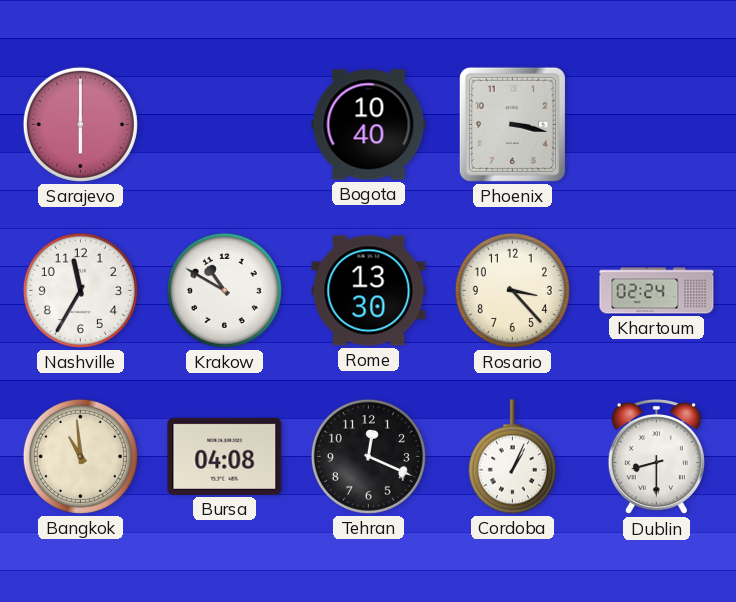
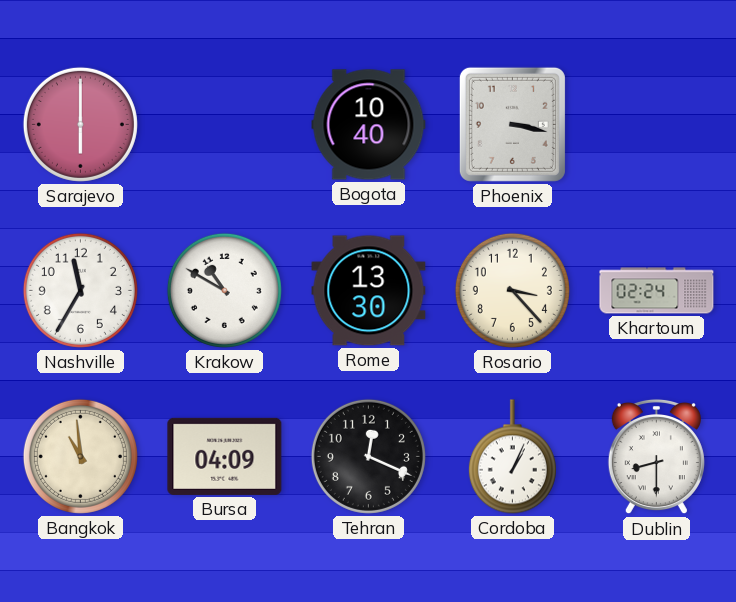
Bursa: 04:08 -> 04:09 (225, 456)
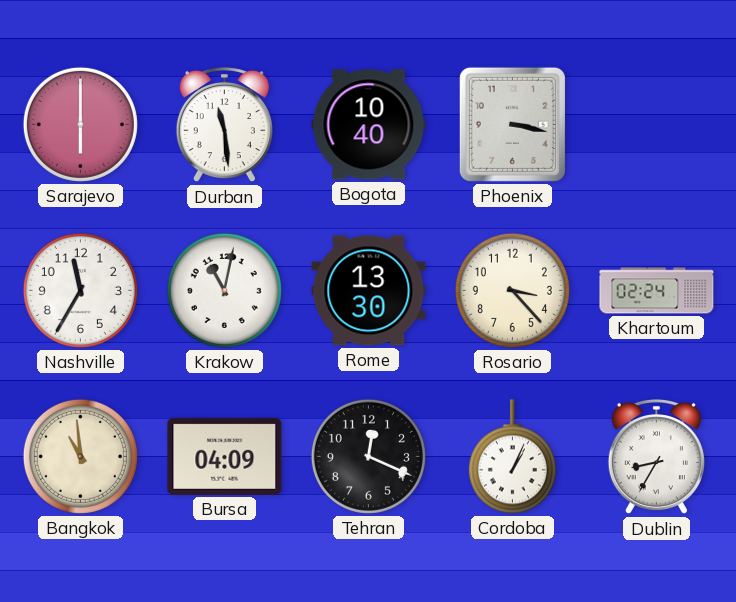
Durban: none -> 11:29 (224, 125)
Krakow: 10:50 -> 11:02 (224, 290)
Dublin: 8:30 -> 8:35 (656, 457)
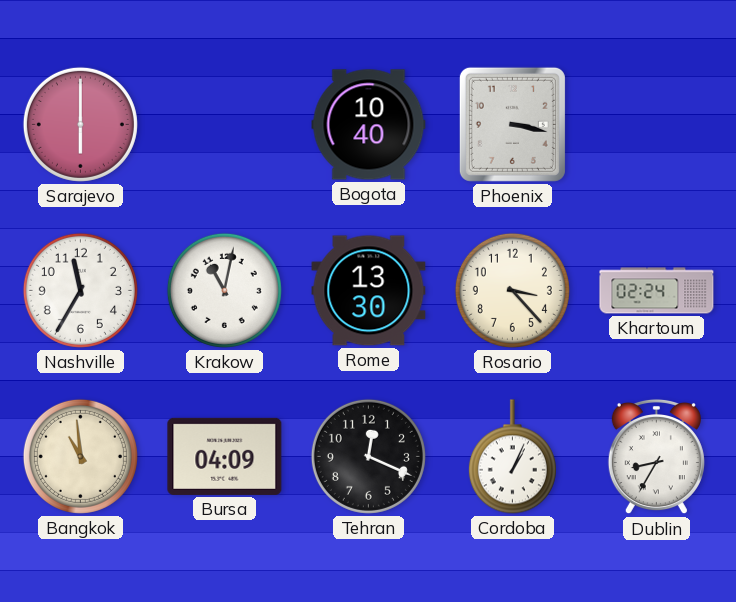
Durban: 11:29 -> none (224, 125)
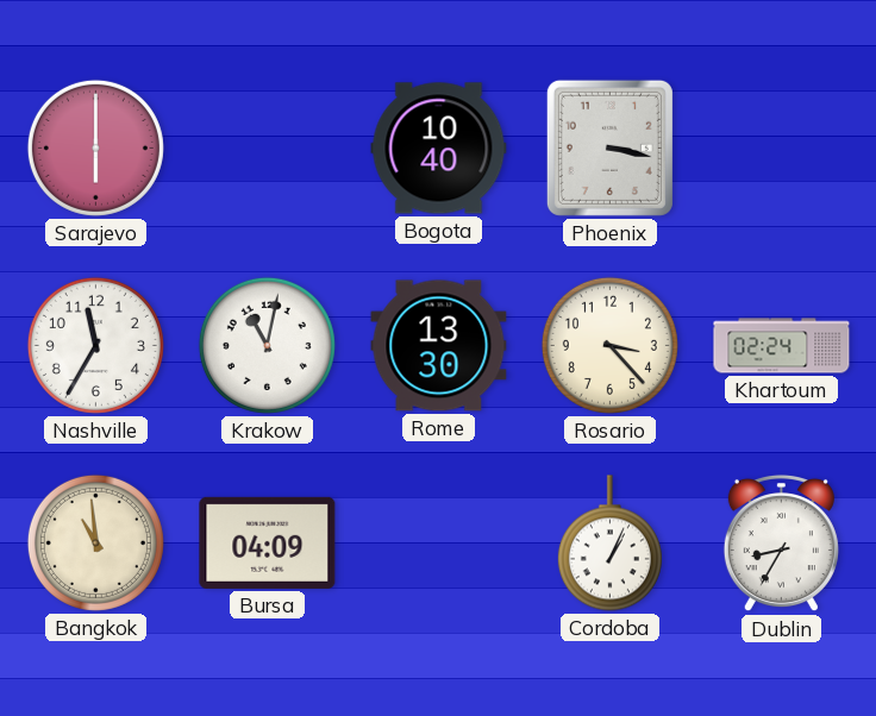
Tehran: 12:19 -> none (368, 456)
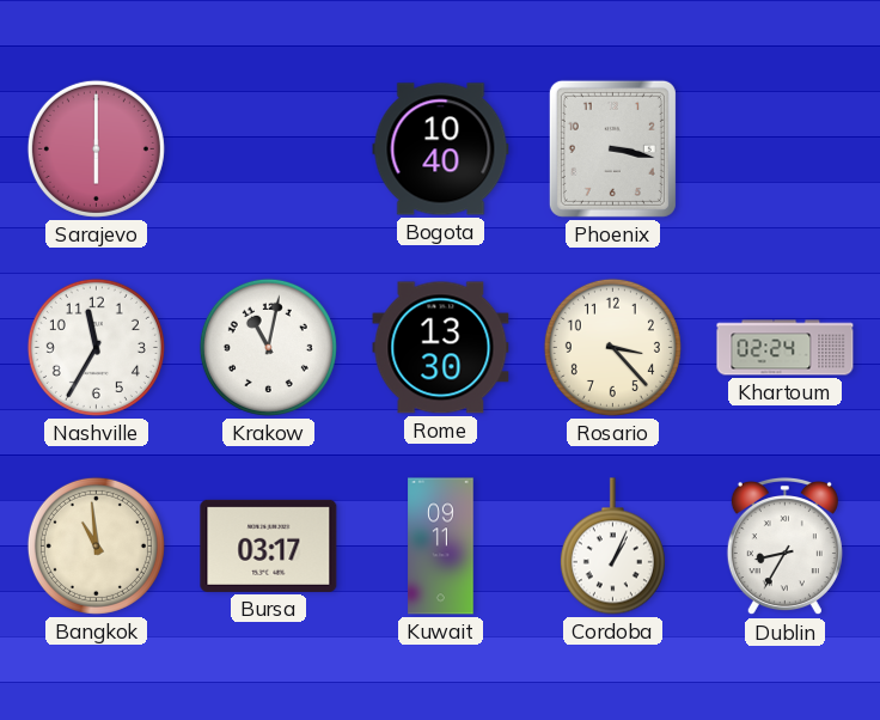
Bursa: 04:09 -> 03:17 (269, 545)
Kuwait: none -> 09:11 (441, 547)
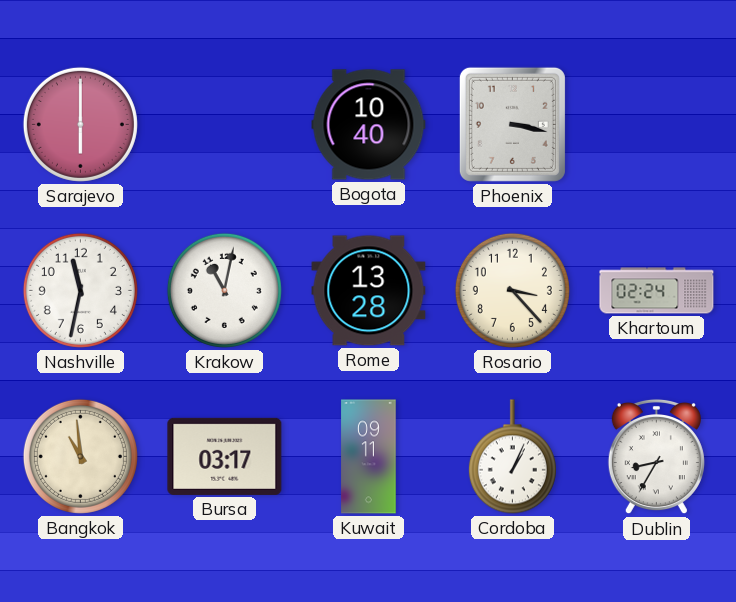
Nashville: 11:35 -> 11:32 (80, 290)
Rome: 13:30 -> 13:28 (369, 291)
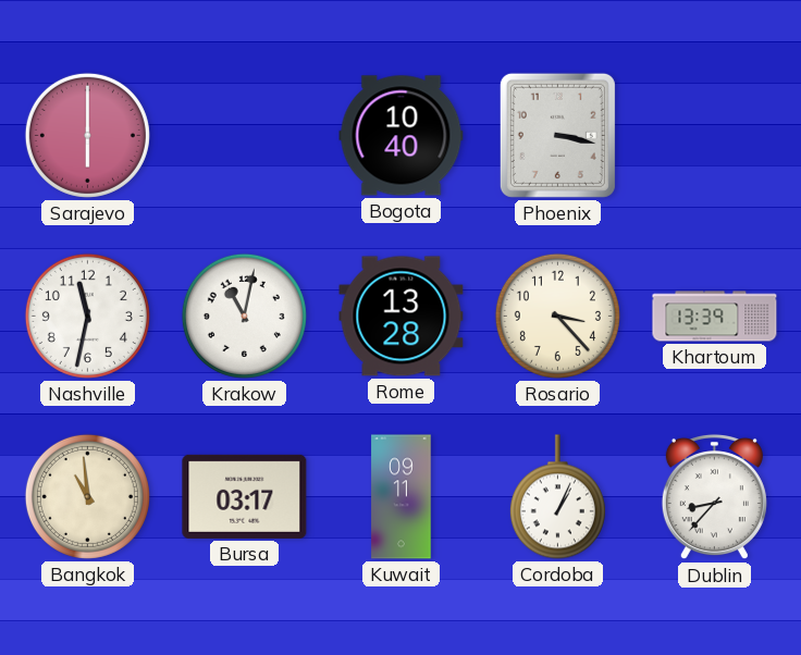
Khartoum: 02:24 -> 13:39 (715, 317)
Dublin: 8:35 -> 8:37 (714, 497)
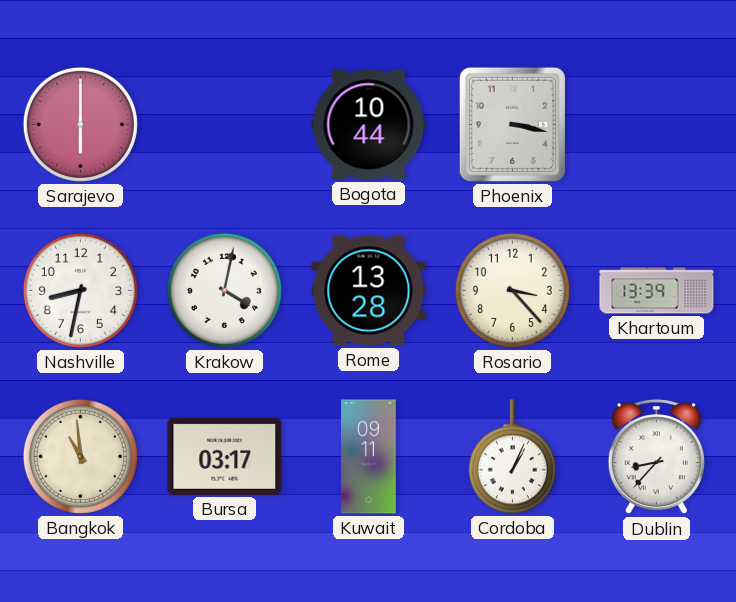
Bogota: 10:40 -> 10:44 (369, 125)
Nashville: 11:32 -> 8:32 (80, 290)
Krakow: 11:02 -> 4:02 (224, 290)
